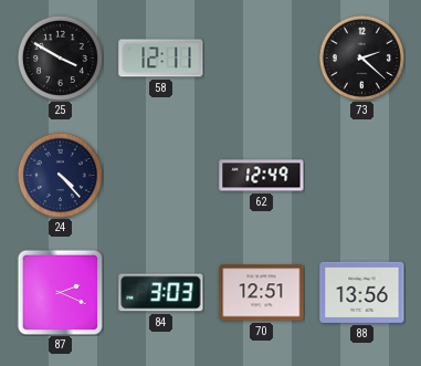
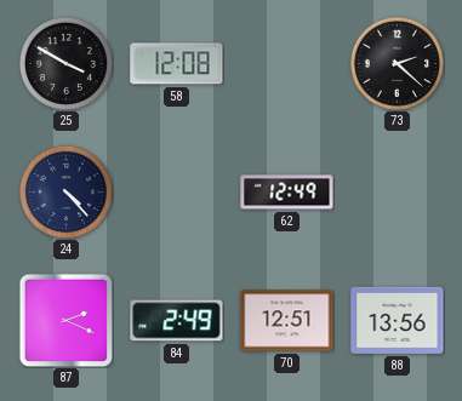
58: 12:11 -> 12:08 (177, 64)
84: 3:03 -> 2:49 (177, 321)
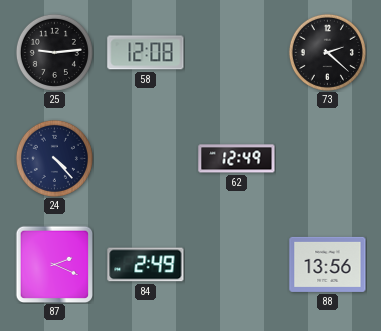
25: 3:50 -> 9:14 (54, 52)
70: 12:51 -> none (287, 321)
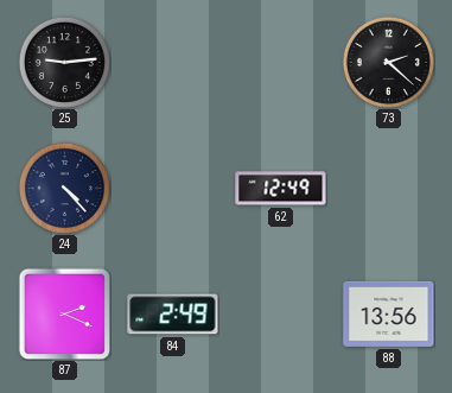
58: 12:08 -> none (146, 53)
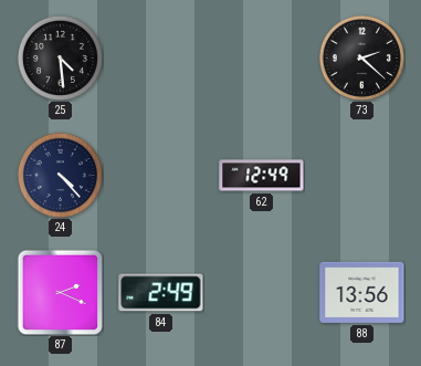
25: 9:14 -> 4:29 (60, 57)
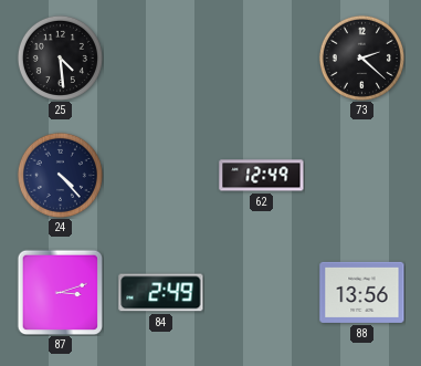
87: 2:19 -> 3:12 (60, 292)
